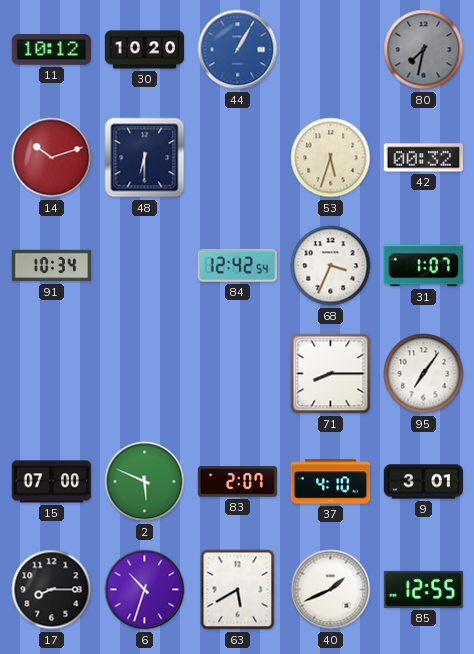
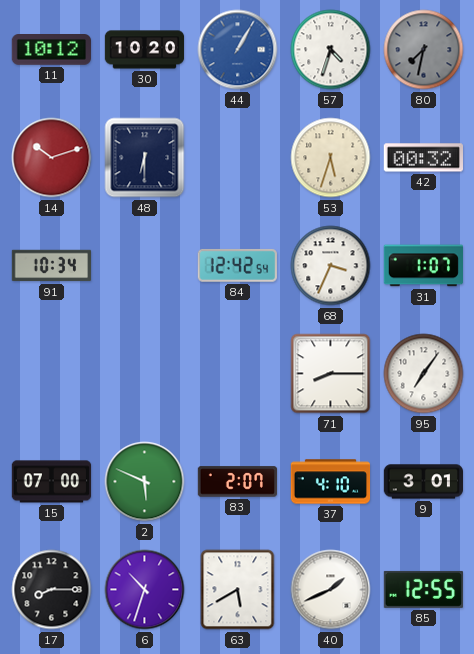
57: none -> 4:33 (331, 50)
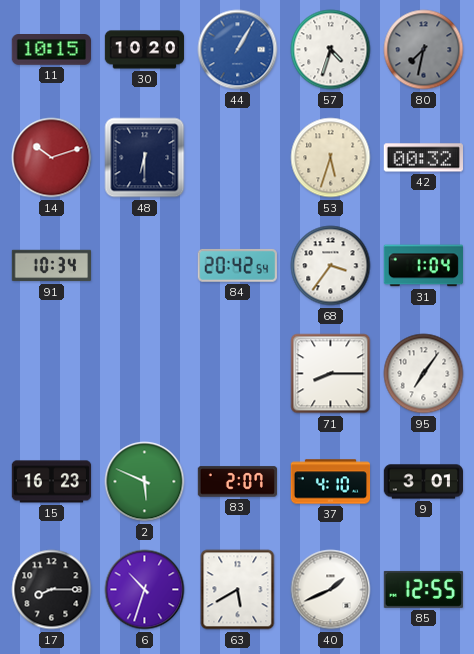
11: 10:12 -> 10:15 (51, 50)
84: 12:42 -> 20:42 (237, 266)
68: 3:34 -> 3:36 (331, 266)
31: 1:07 -> 1:04 (423, 266)
15: 07:00 -> 16:23 (52, 482)
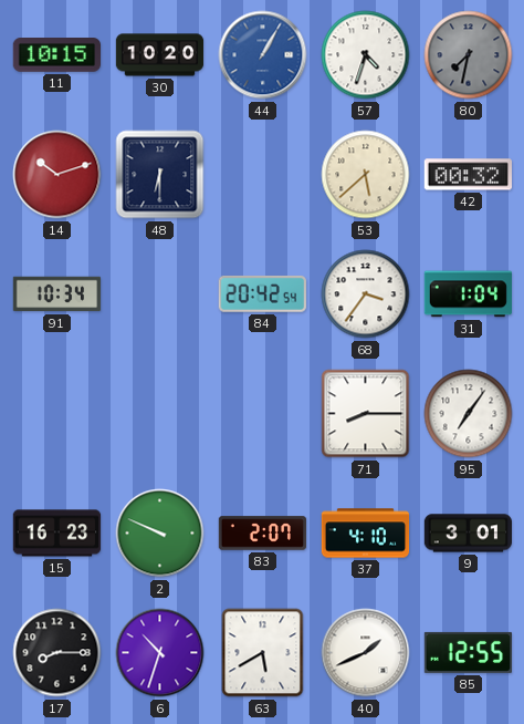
53: 5:33 -> 5:38 (366, 175)
2: 5:49 -> 9:49 (160, 534)
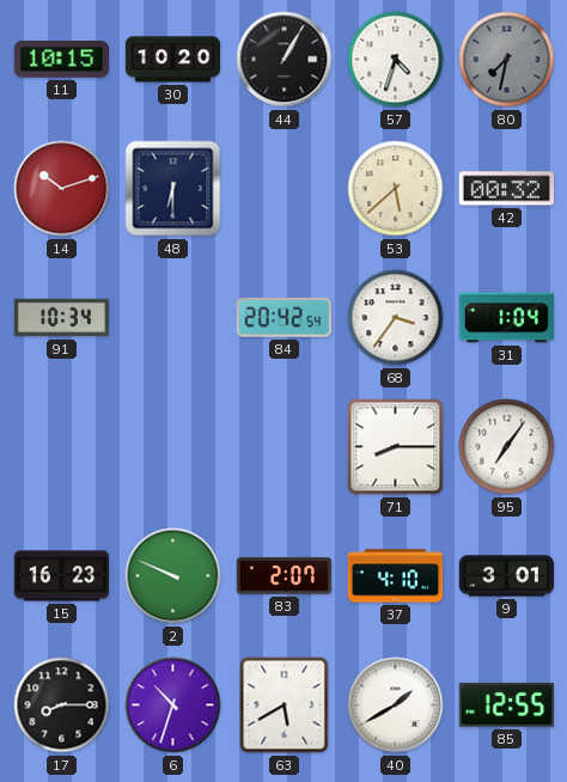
44 dial: blue -> black (285, 60)
40: 1:41 -> 1:40 (396, 705)
